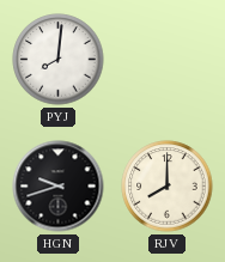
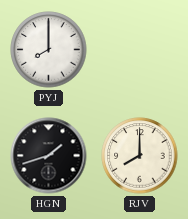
PYJ: 8:01 -> 8:00 (49, 50)
HGN: 9:42 -> 1:42 (49, 156)
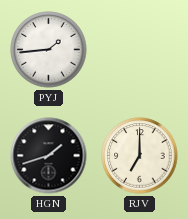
PYJ: 8:00 -> 1:44 (49, 50)
RJV: 8:00 -> 7:00 (140, 156)
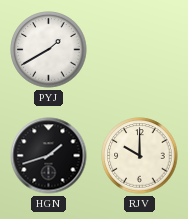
PYJ: 1:44 -> 1:40 (49, 50)
RJV: 7:00 -> 10:00 (140, 156)
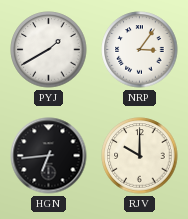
NRP: none -> 3:06 (140, 50)
HGN: 1:42 -> 6:44 (49, 156)
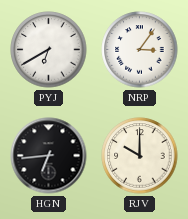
PYJ: 1:40 -> 6:40 (49, 50)
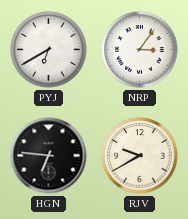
HGN: 6:44 -> 6:46 (49, 156)
RJV: 10:00 -> 9:40 (140, 156)
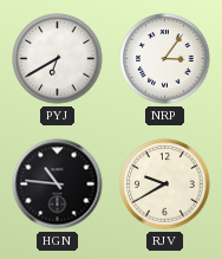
HGN: 6:46 -> 10:46 (58, 184)
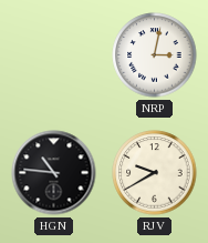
PYJ: 6:40 -> none (58, 59)
NRP: 3:06 -> 3:02 (155, 55)
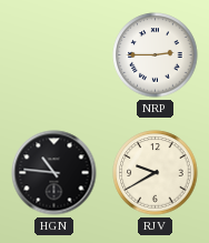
NRP: 3:02 -> 2:45 (156, 55)
